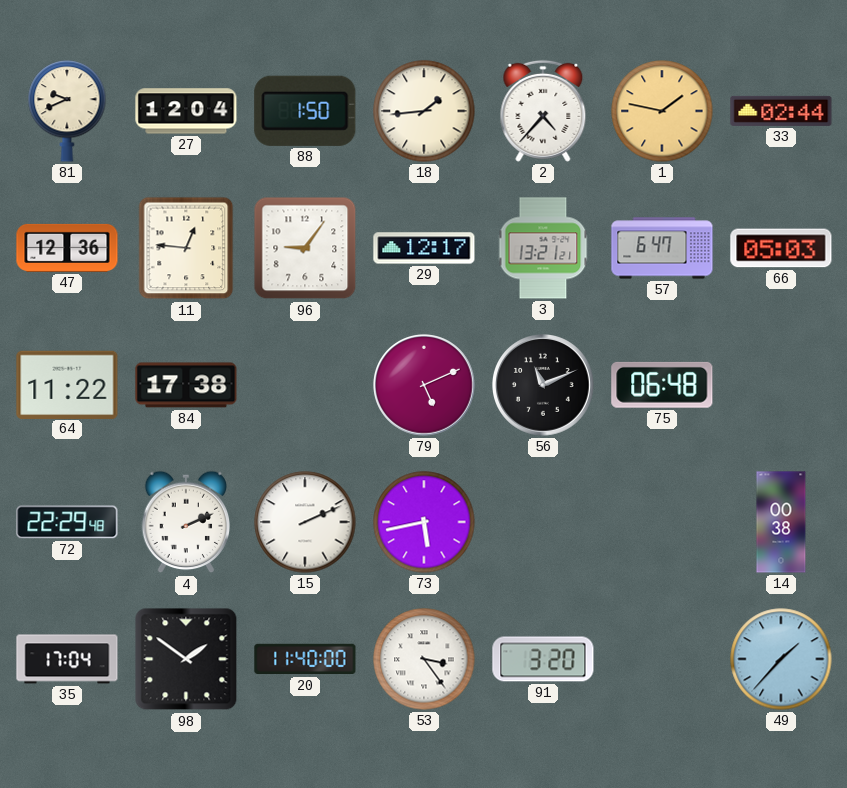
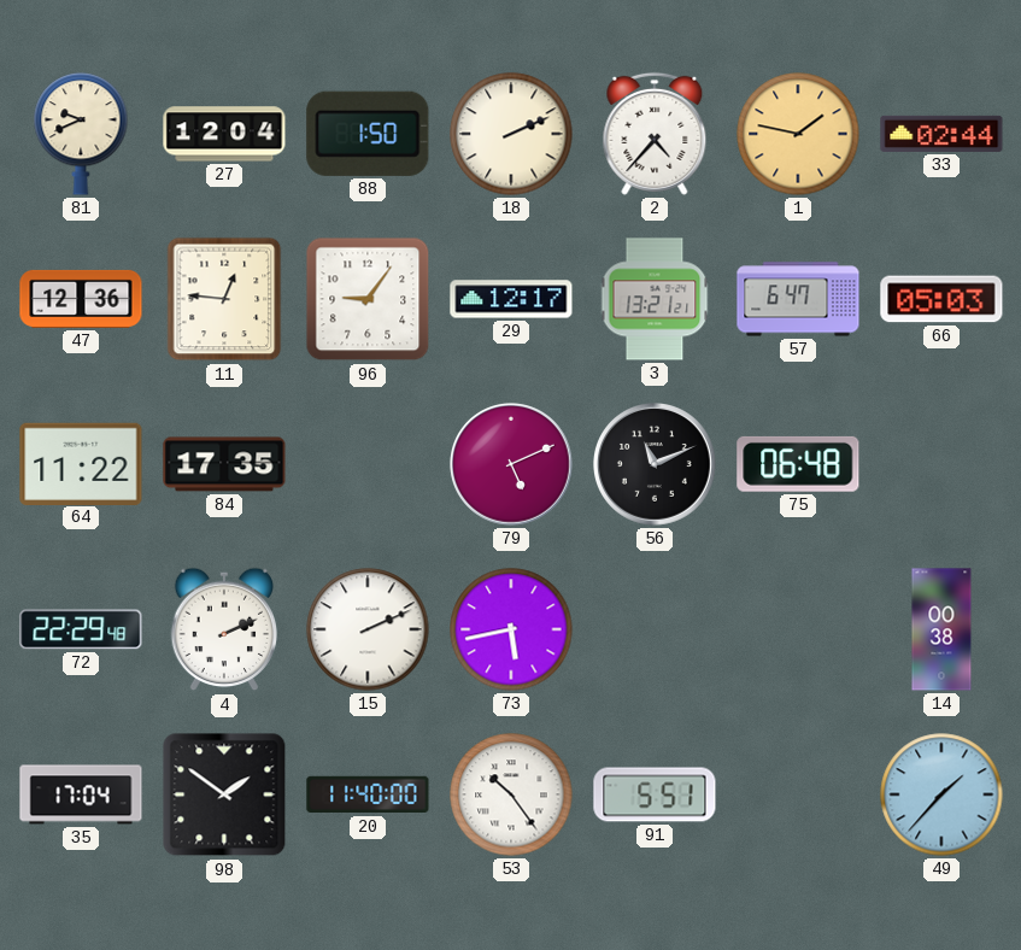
18: 1:44 -> 2:11 (511, 134)
84: 17:38 -> 17:35 (224, 464)
53: 3:24 -> 10:24 (511, 794)
91: 3:20 -> 5:51 (655, 794)
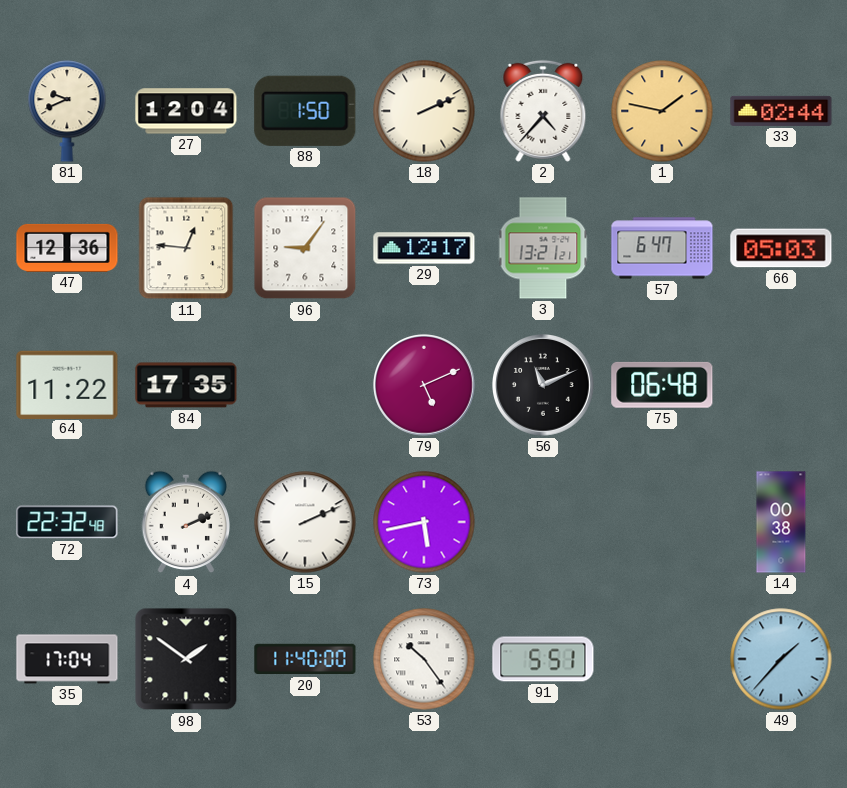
72: 22:29 -> 22:32 (67, 522)
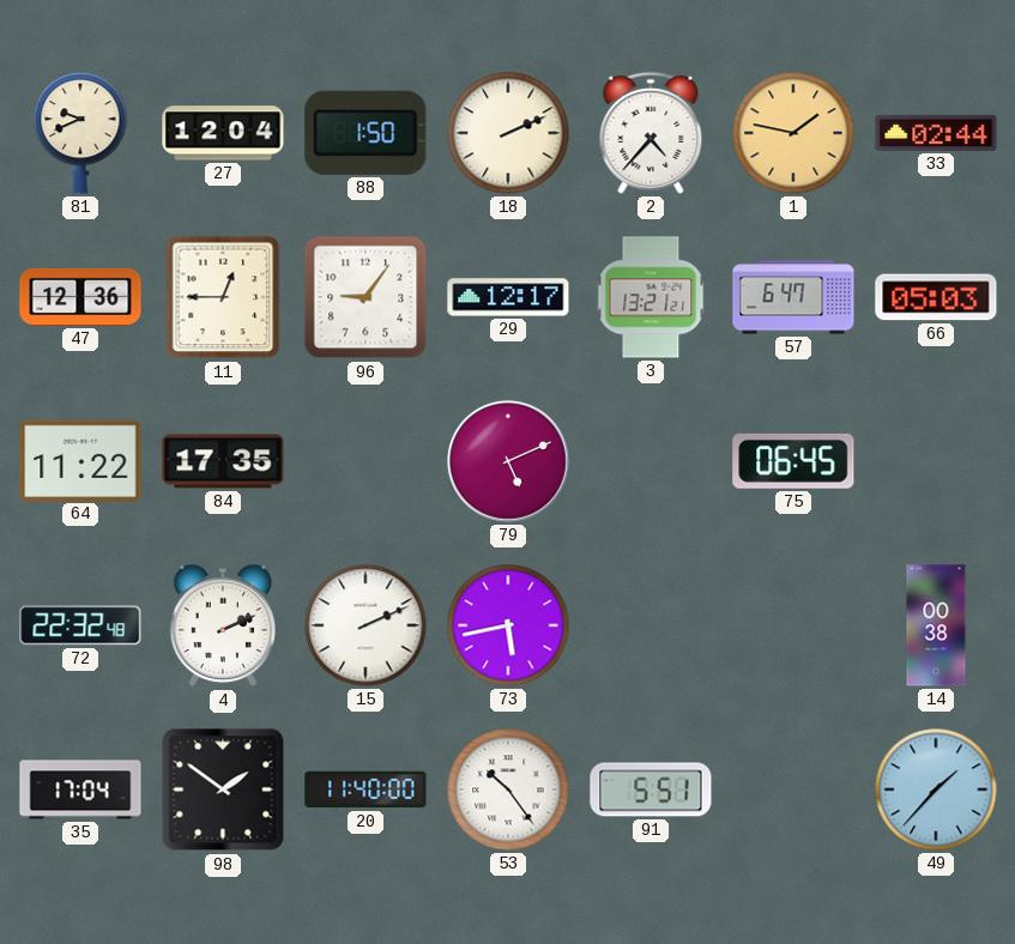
11: 12:46 -> 12:45 (223, 297)
56: 11:11 -> none (544, 386)
75: 06:48 -> 06:45 (793, 461)
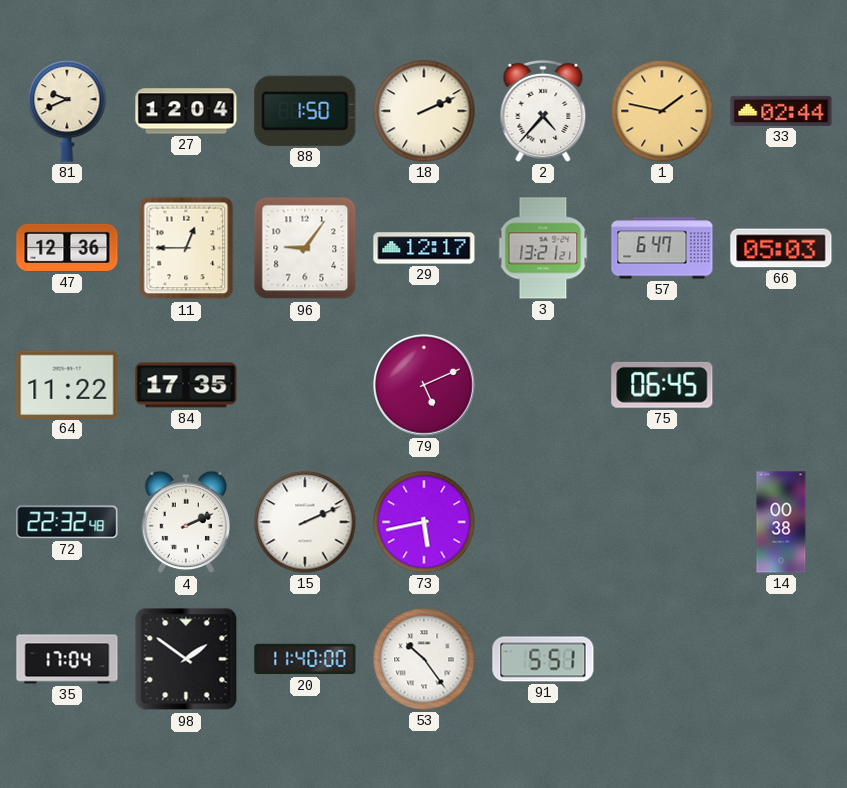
49: 1:37 -> none (936, 789)
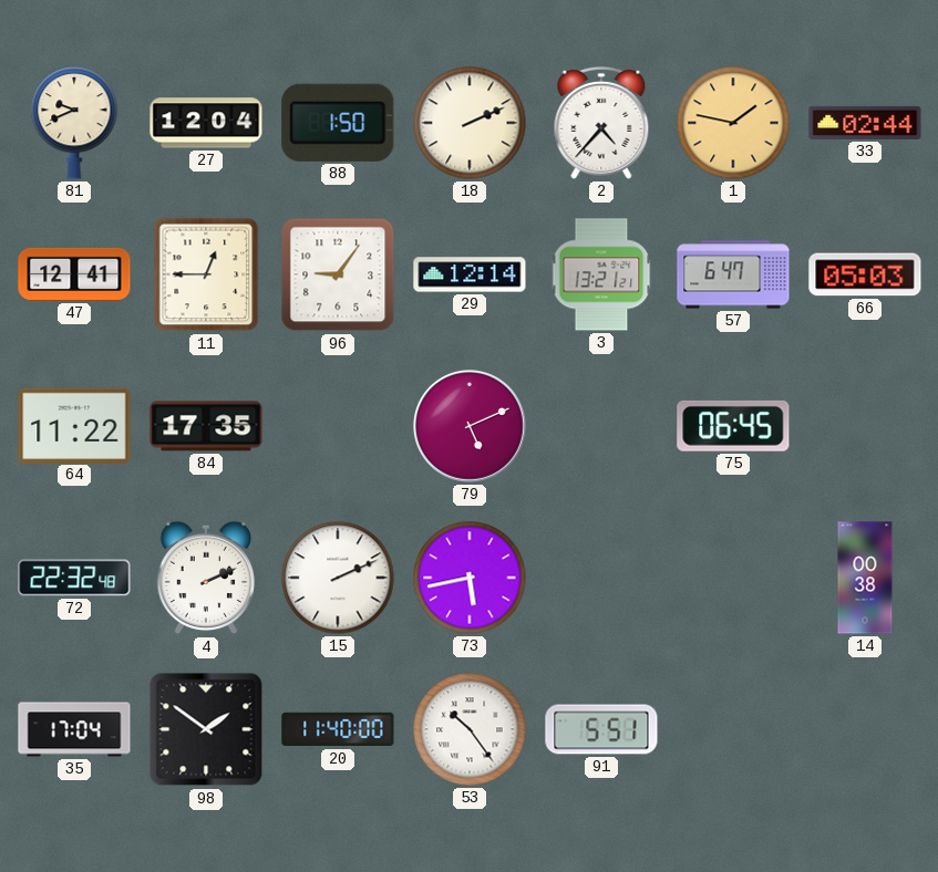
47: 12:36 -> 12:41 (74, 274)
29: 12:17 -> 12:14 (470, 274)
